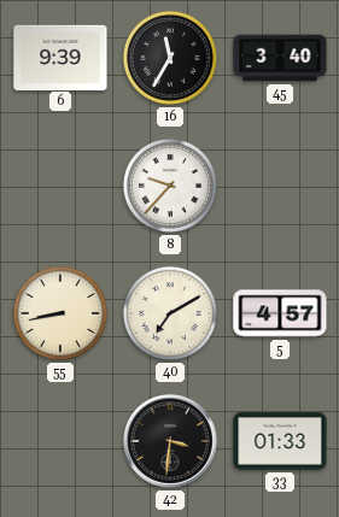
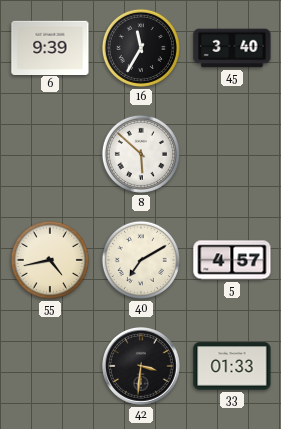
8: 9:37 -> 5:52 (141, 154)
55: 8:43 -> 4:43 (50, 260)
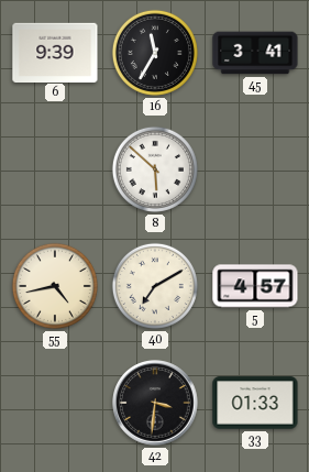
45: 3:40 -> 3:41 (255, 53)
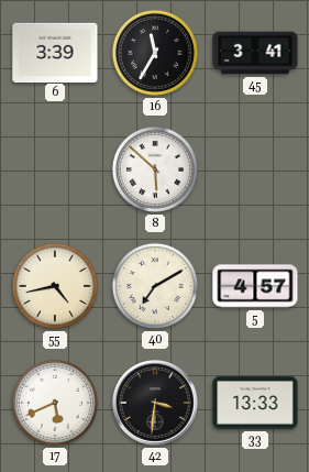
6: 9:39 -> 3:39 (55, 52)
17: none -> 5:41 (55, 403)
33: 01:33 -> 13:33 (255, 403)
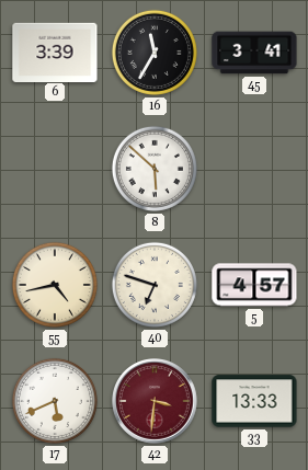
40: 7:10 -> 6:48 (155, 285)
42 dial: black -> burgundy (156, 402)
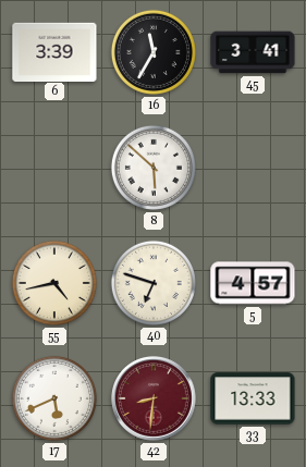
42: 3:31 -> 8:31 (155, 400)
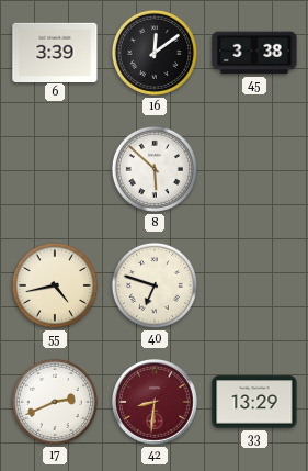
16: 11:35 -> 12:09 (155, 53)
45: 3:41 -> 3:38 (254, 53)
5: 4:57 -> none (253, 283)
17: 5:41 -> 2:41 (55, 402)
33: 13:33 -> 13:29 (254, 402)
